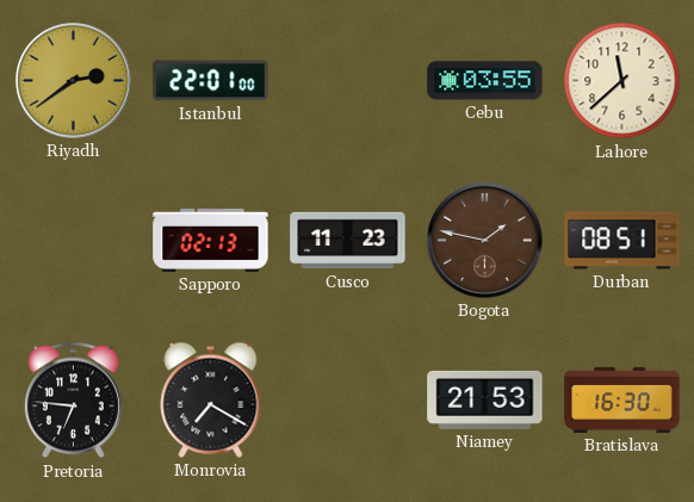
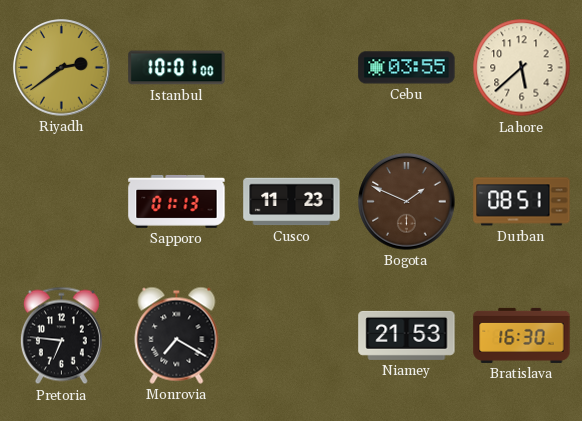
Istanbul: 22:01 -> 10:01 (177, 68)
Lahore: 11:38 -> 5:38 (522, 68)
Sapporo: 02:13 -> 01:13 (177, 201)
Bogota: 1:47 -> 1:49 (407, 202)
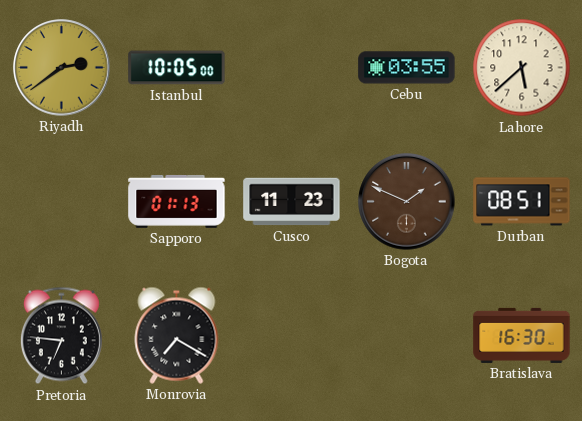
Istanbul: 10:01 -> 10:05 (177, 68)
Niamey: 21:53 -> none (407, 335)
